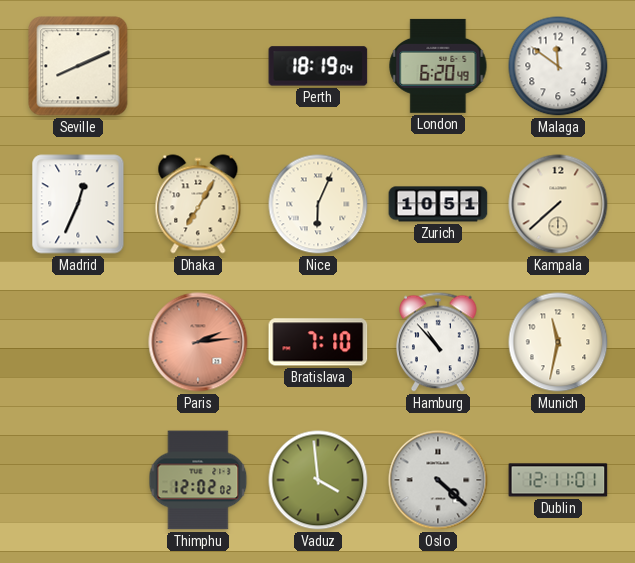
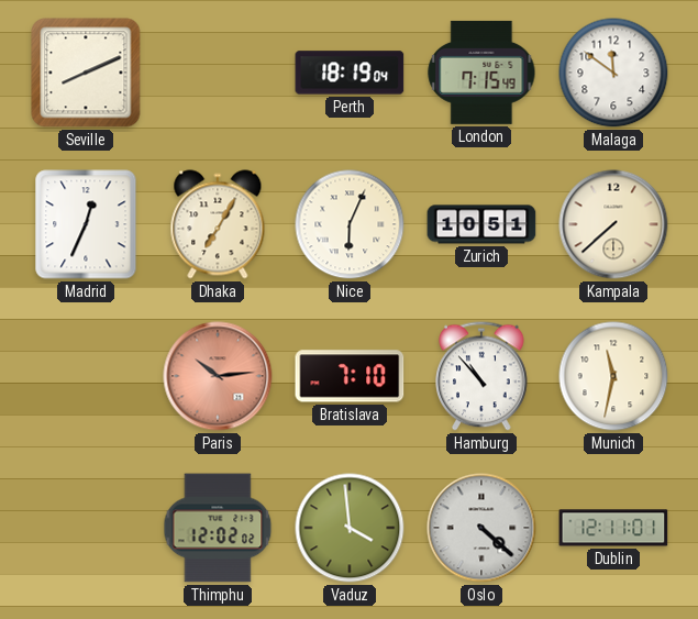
London: 6:20 -> 7:15 (481, 73)
Paris: 2:14 -> 10:14 (218, 376)
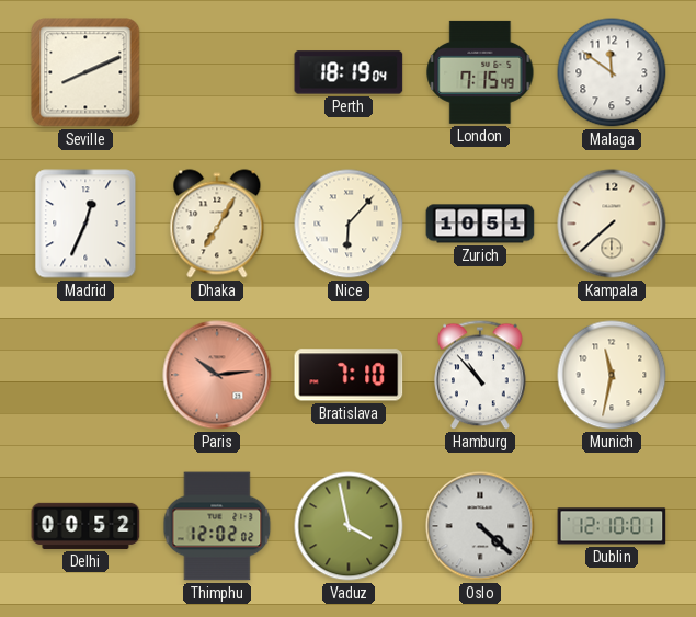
Nice: 6:04 -> 6:07 (349, 224)
Delhi: none -> 00:52 (85, 526)
Vaduz: 3:59 -> 3:58 (349, 526)
Dublin: 12:11 -> 12:10 (612, 526)
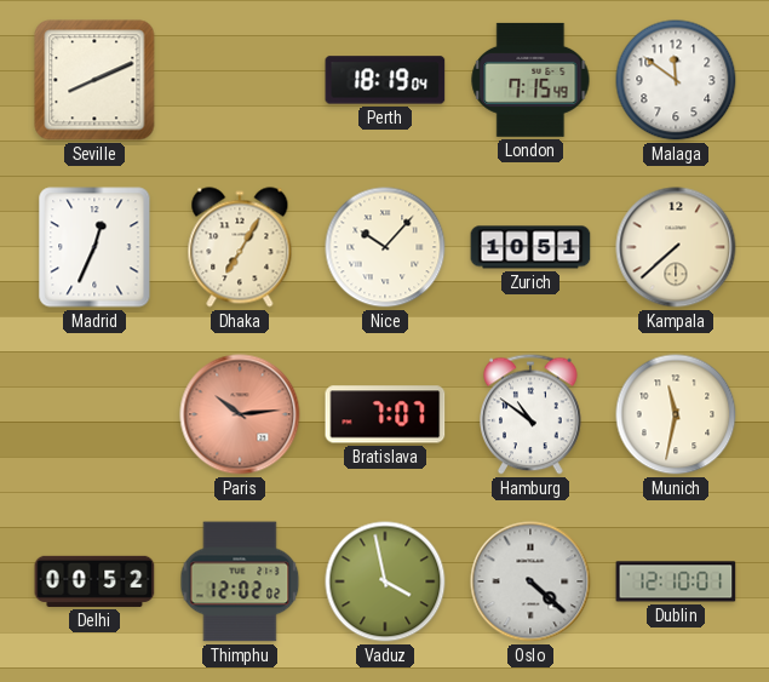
Nice: 6:07 -> 10:07 (385, 247)
Bratislava: 7:10 -> 7:07 (385, 414)
Hamburg: 10:53 -> 10:51 (530, 414)
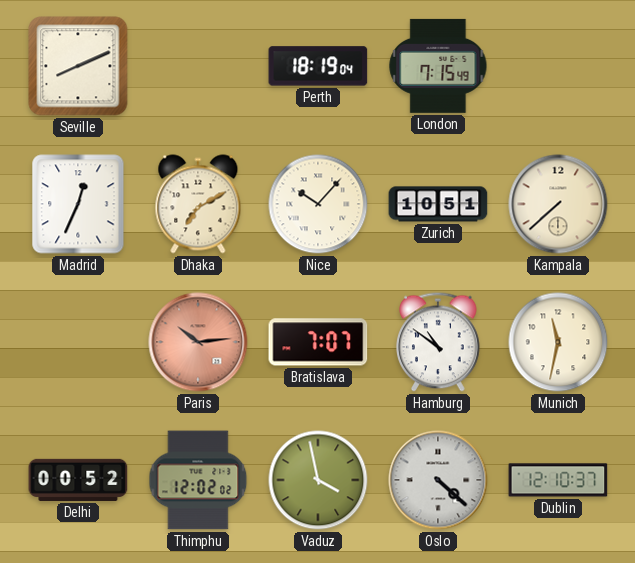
Malaga: 11:51 -> none (676, 80)
Dhaka: 7:05 -> 7:10 (198, 204)
Dublin: 12:10:01 -> 12:10:37 (558, 480)
